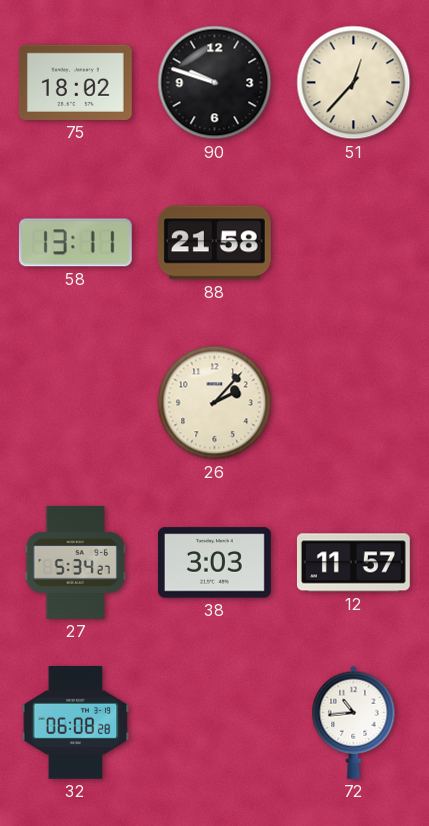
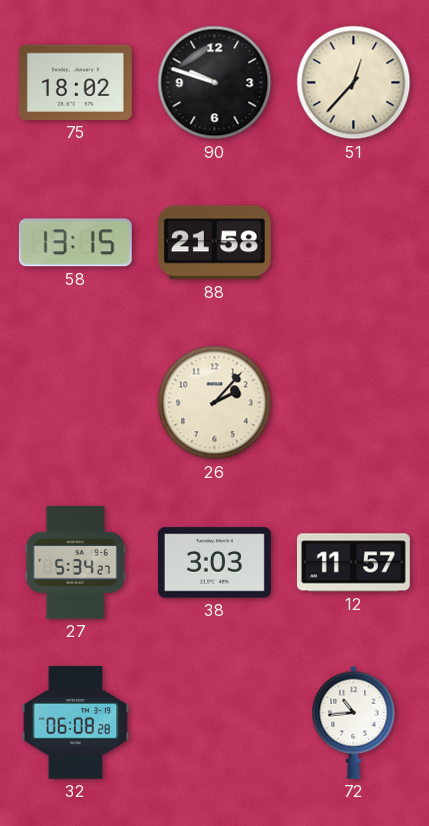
58: 13:11 -> 13:15 (75, 243)
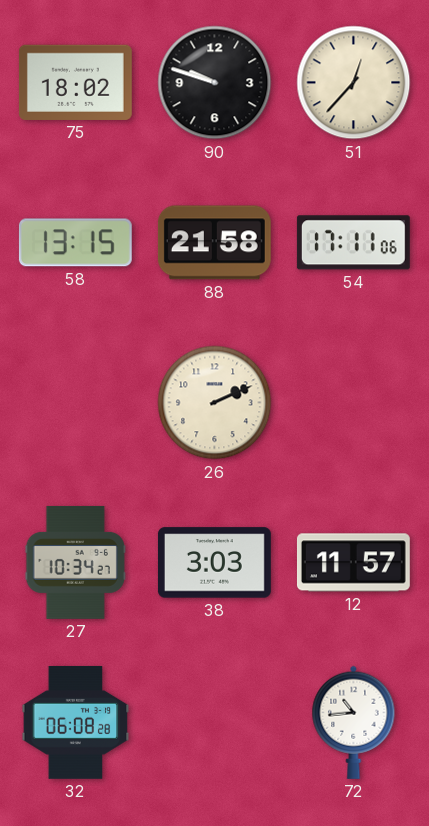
54: none -> 17:11 (353, 243)
26: 2:07 -> 2:11 (215, 403)
27: 5:34 -> 10:34 (75, 562)
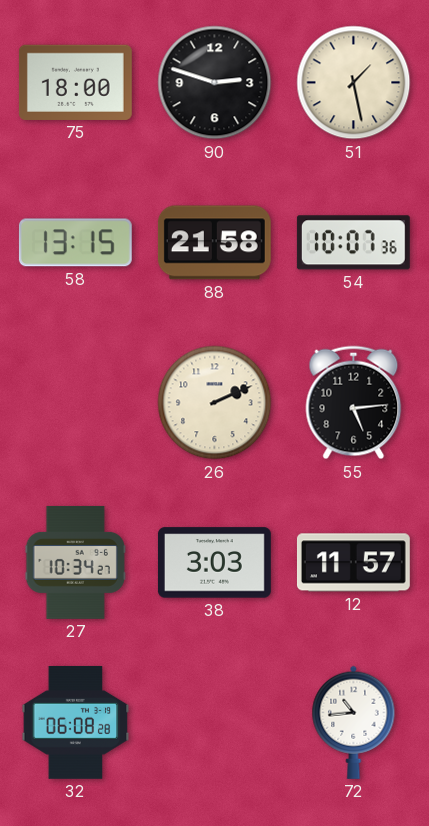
75: 18:02 -> 18:00 (75, 82)
90: 9:48 -> 2:48 (215, 83)
51: 12:37 -> 1:28 (354, 83)
54: 17:11 -> 10:07 (353, 243)
55: none -> 5:14 (354, 403)
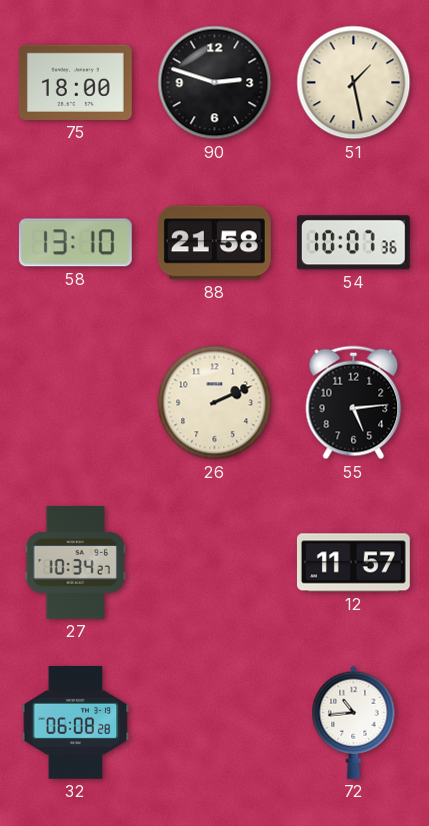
58: 13:15 -> 13:10 (75, 243)
38: 3:03 -> none (214, 563)
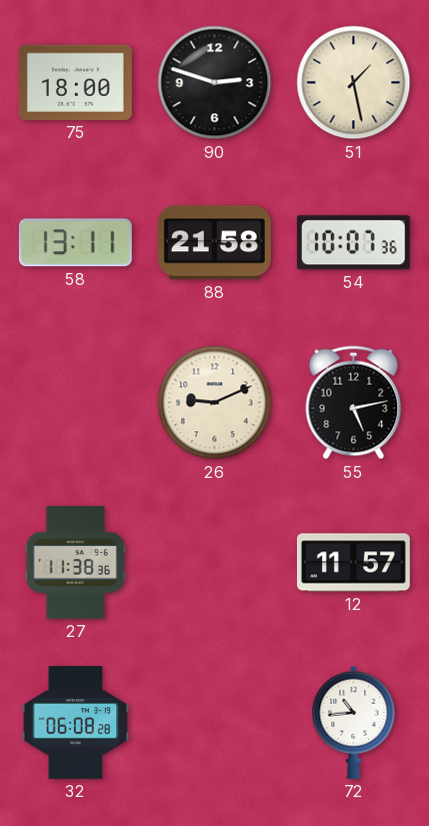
58: 13:10 -> 13:11 (75, 243)
26: 2:11 -> 9:11 (215, 403)
55: 5:14 -> 5:13 (354, 403)
27: 10:34 -> 11:38 (75, 562)
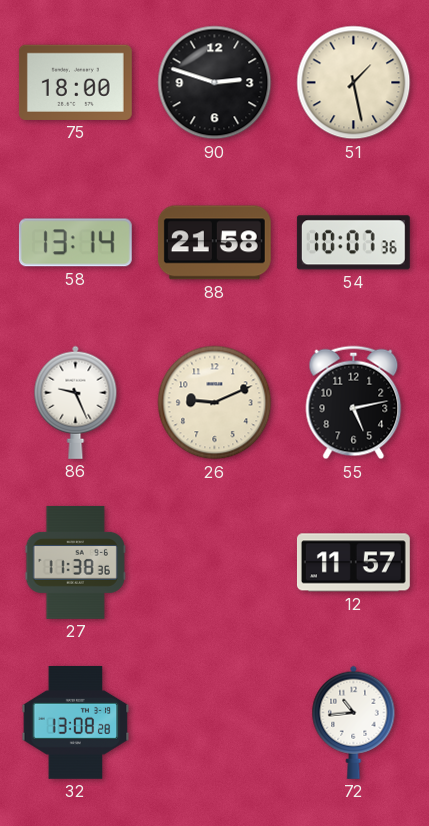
58: 13:11 -> 13:14 (75, 243)
86: none -> 9:26 (76, 402)
32: 06:08 -> 13:08 (76, 722)
